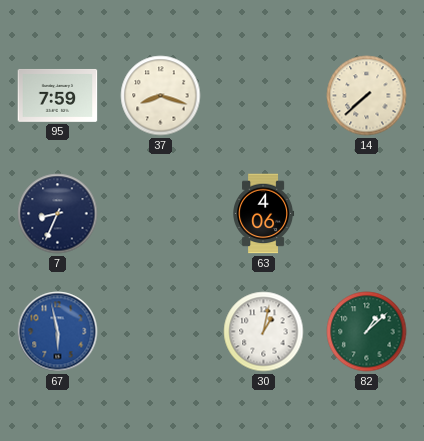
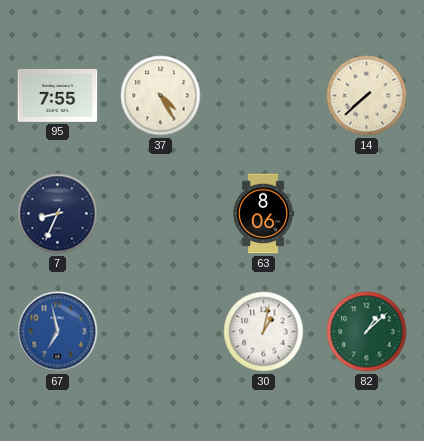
95: 7:59 -> 7:55 (58, 96)
37: 8:18 -> 4:25 (161, 96)
63: 4:06 -> 8:06 (264, 214)
67: 5:58 -> 6:58 (58, 332)
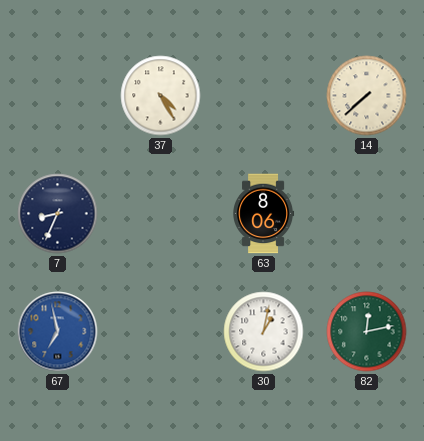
95: 7:55 -> none (58, 96)
82: 1:08 -> 12:13 (367, 332)
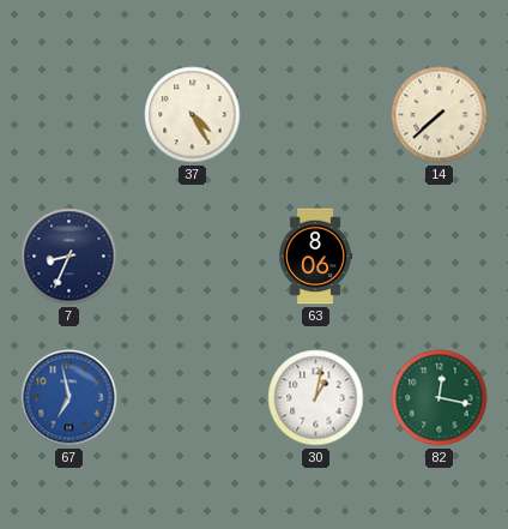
82: 12:13 -> 12:17 (440, 398)
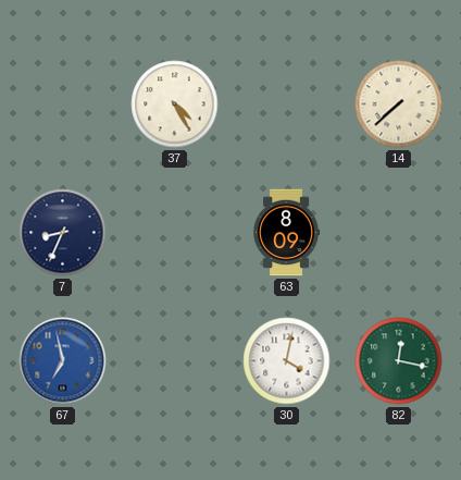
63: 8:06 -> 8:09 (287, 233)
30: 1:02 -> 4:02 (287, 361)
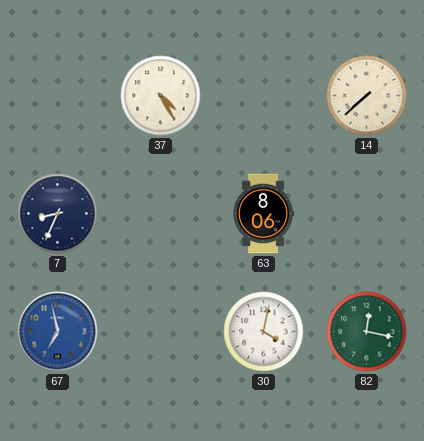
63: 8:09 -> 8:06 (264, 214)
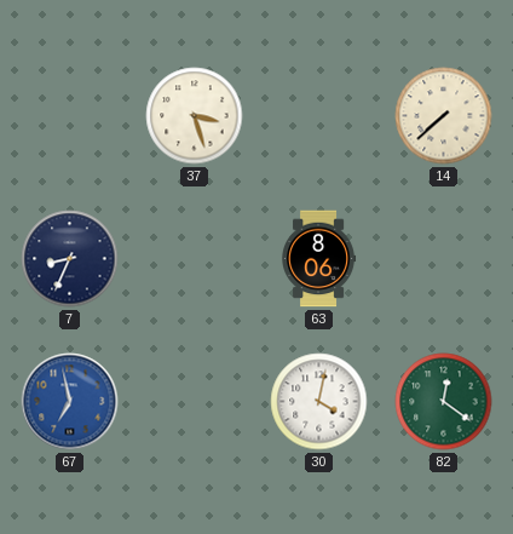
37: 4:25 -> 3:27 (195, 116)
82: 12:17 -> 12:21 (444, 402)
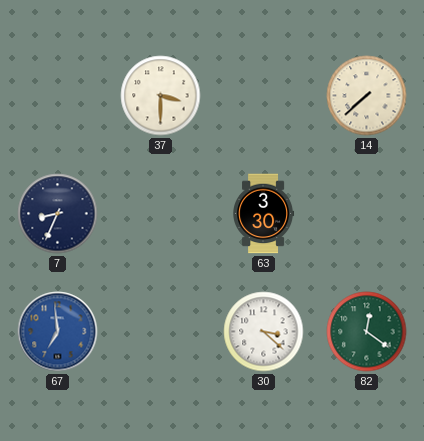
37: 3:27 -> 3:30 (161, 96)
63: 8:06 -> 3:30 (264, 214)
67: 6:58 -> 6:59 (58, 332)
30: 4:02 -> 3:22 (264, 332)
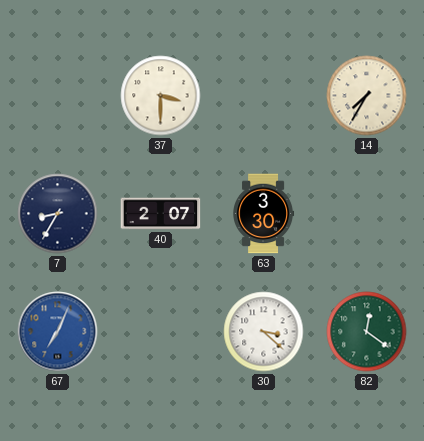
14: 7:38 -> 7:35 (367, 96)
7: 8:34 -> 8:35 (58, 214)
40: none -> 2:07 (161, 214)
67: 6:59 -> 7:04 (58, 332)
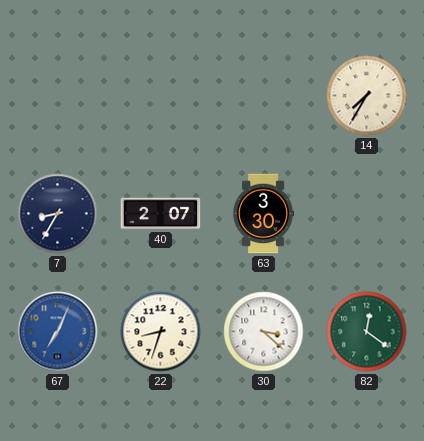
37: 3:30 -> none (161, 96)
22: none -> 8:33 (161, 332)
